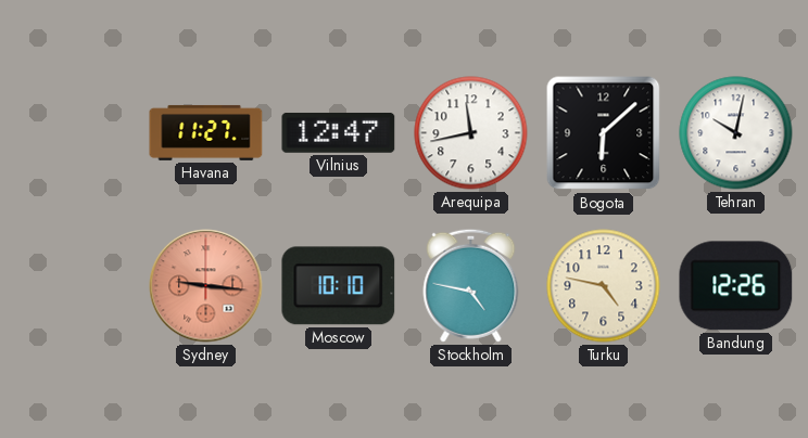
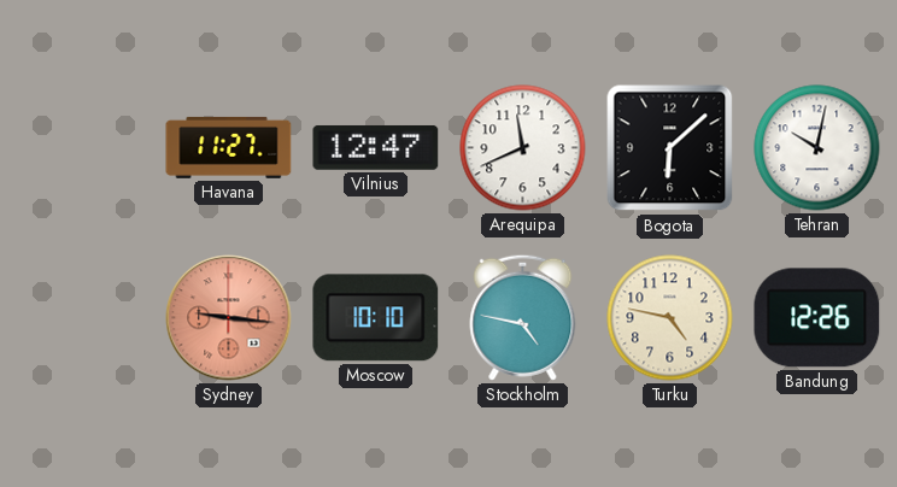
Arequipa: 11:43 -> 11:41 (523, 148)
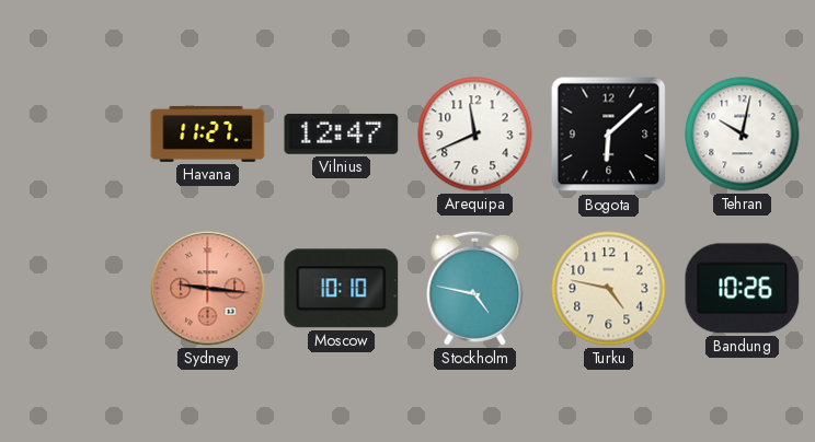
Bandung: 12:26 -> 10:26 (743, 289)
